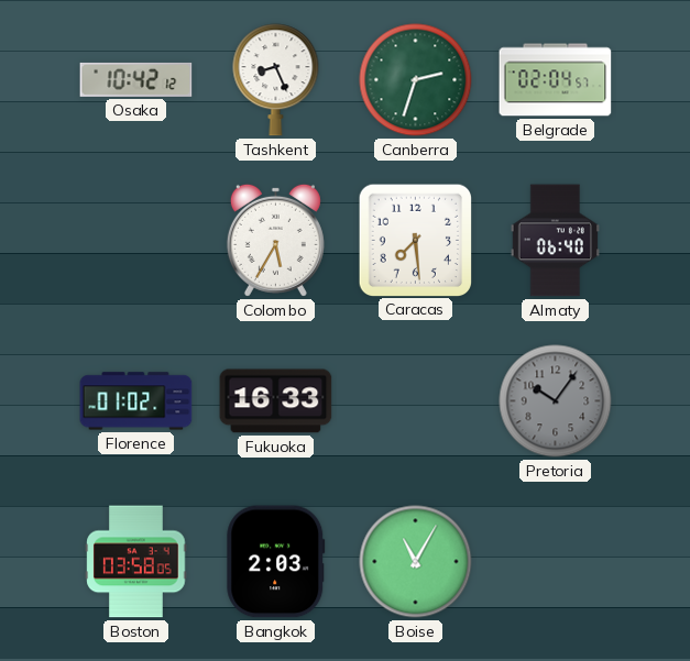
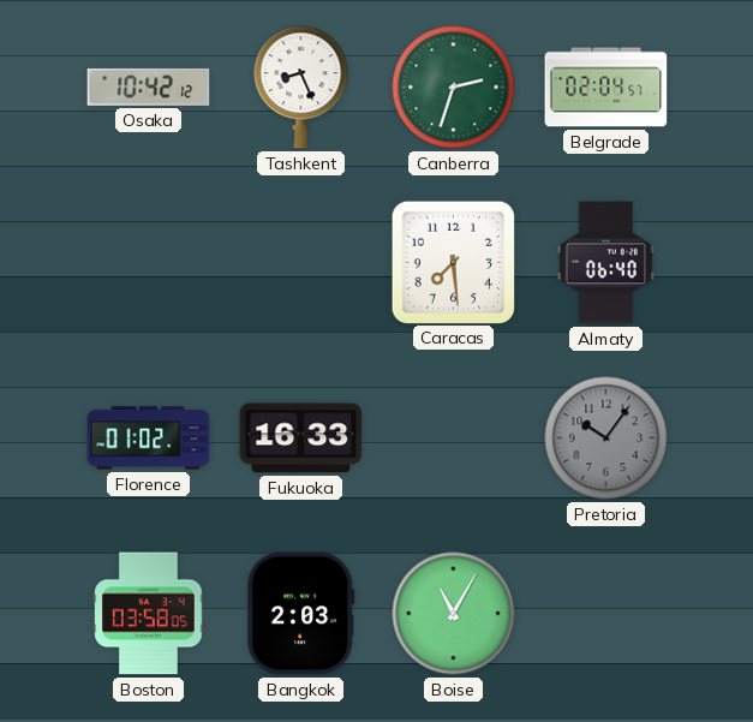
Colombo: 5:35 -> none (275, 240)
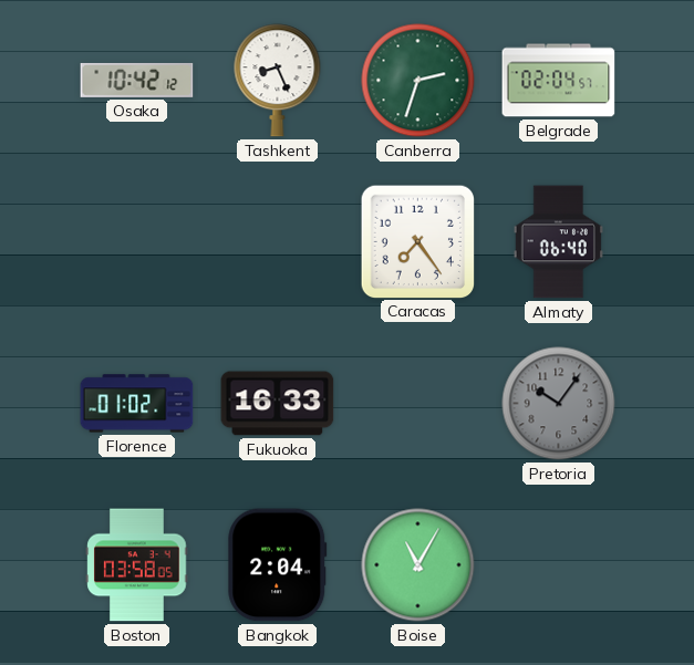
Caracas: 7:29 -> 7:24 (417, 241)
Bangkok: 2:03 -> 2:04 (278, 565)
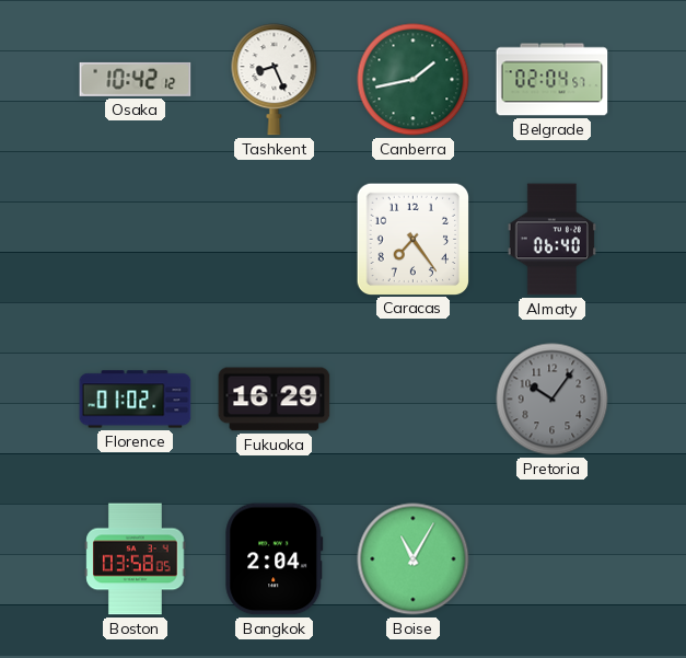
Canberra: 2:33 -> 1:43 (414, 80)
Fukuoka: 16:33 -> 16:29 (275, 400)
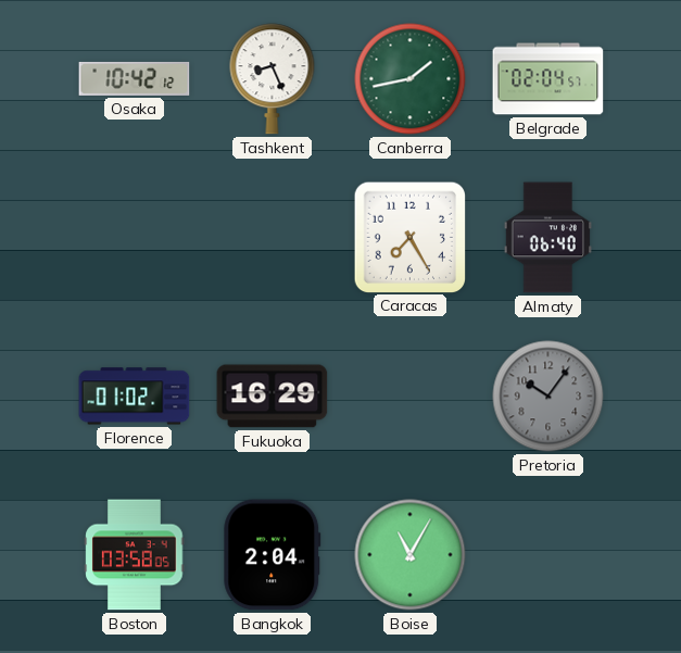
Caracas: 7:24 -> 7:25 (409, 237)
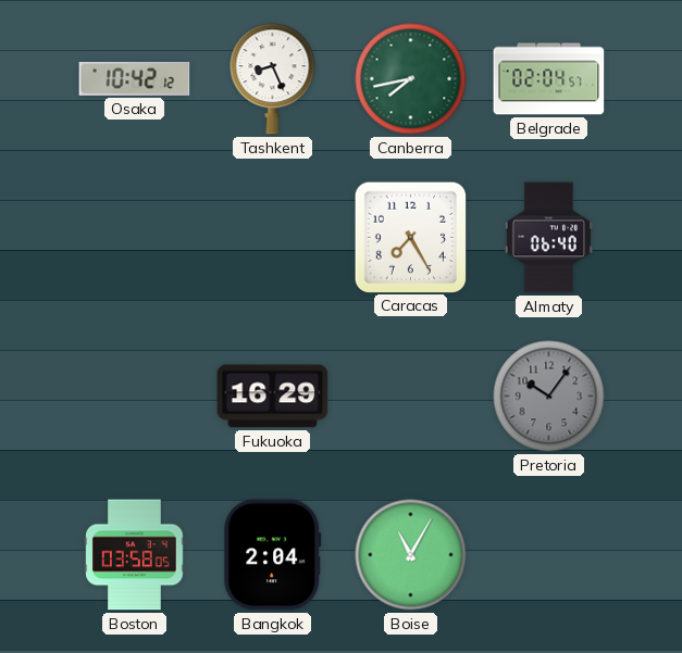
Canberra: 1:43 -> 7:43 (411, 79)
Florence: 01:02 -> none (135, 397)
